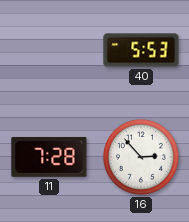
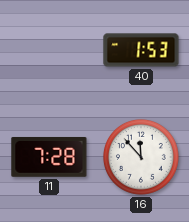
40: 5:53 -> 1:53 (141, 50)
16: 2:53 -> 11:53 (141, 157)
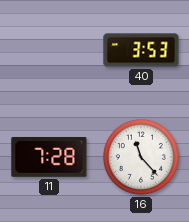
40: 1:53 -> 3:53 (141, 50)
16: 11:53 -> 11:23 (141, 157)
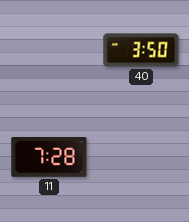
40: 3:53 -> 3:50 (141, 50)
16: 11:23 -> none (141, 157)
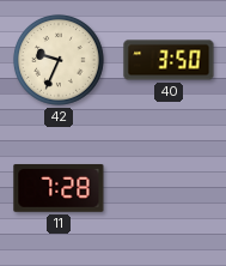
42: none -> 9:34 (59, 60)
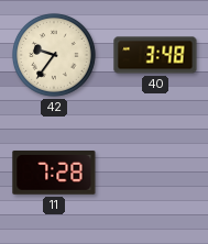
42: 9:34 -> 9:36 (54, 55)
40: 3:50 -> 3:48 (155, 55)
